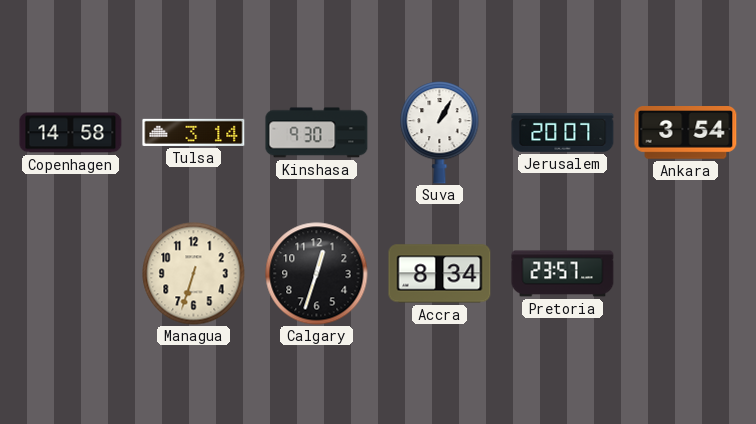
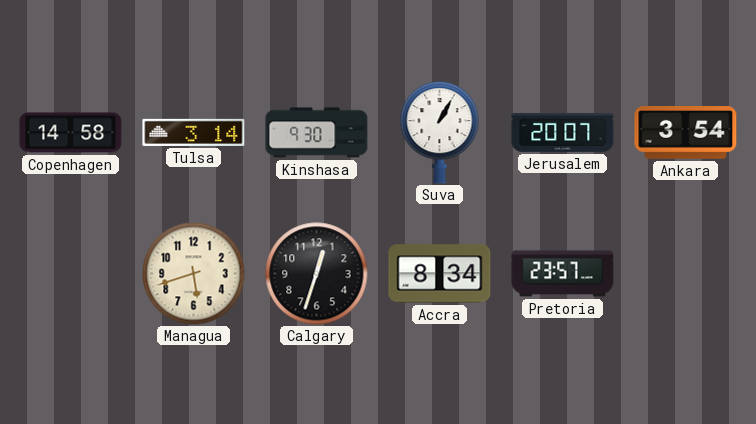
Managua: 6:33 -> 5:42 (194, 274)
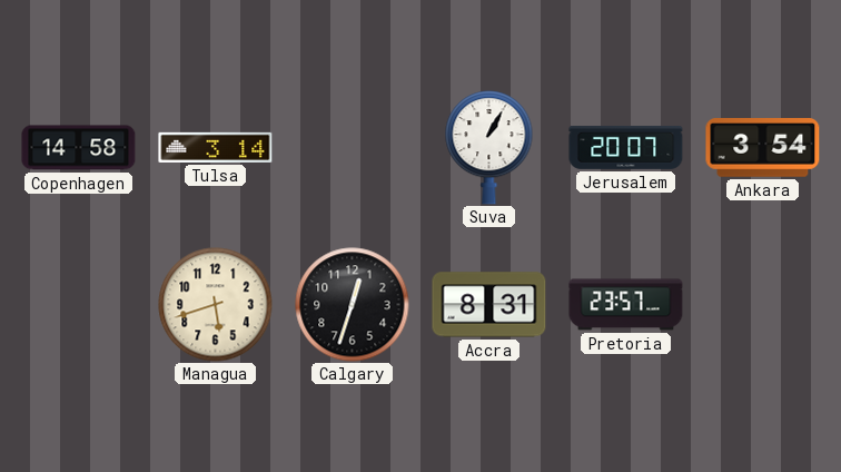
Kinshasa: 9:30 -> none (317, 133)
Accra: 8:34 -> 8:31 (489, 305)
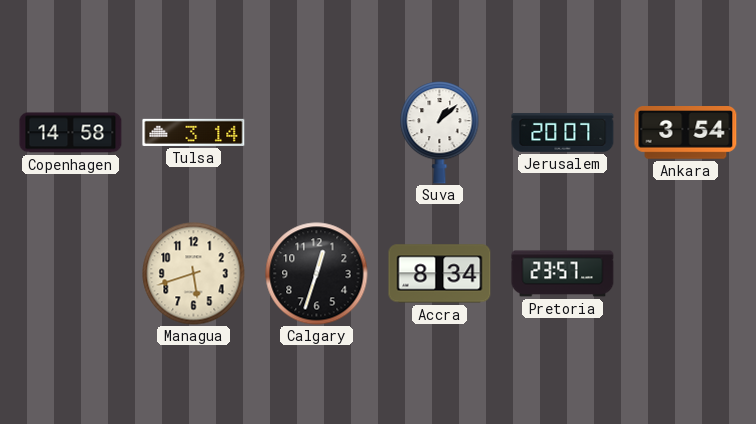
Suva: 1:05 -> 1:08 (440, 133)
Accra: 8:31 -> 8:34 (440, 274)
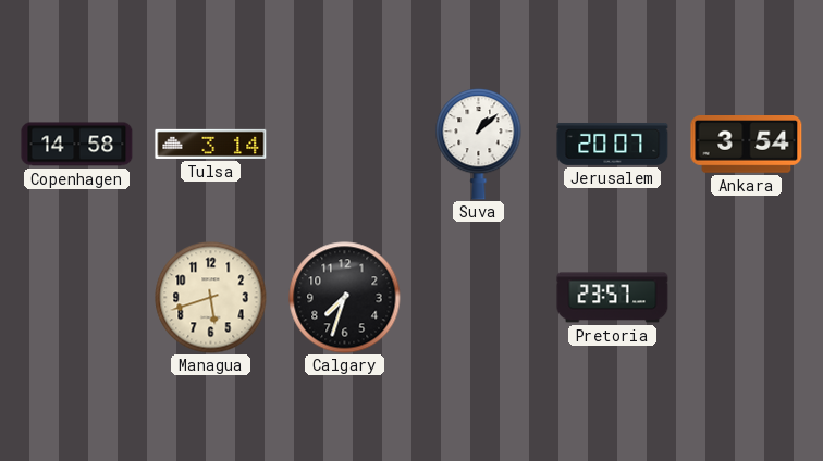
Calgary: 12:33 -> 7:33 (345, 298)
Accra: 8:34 -> none (440, 274)
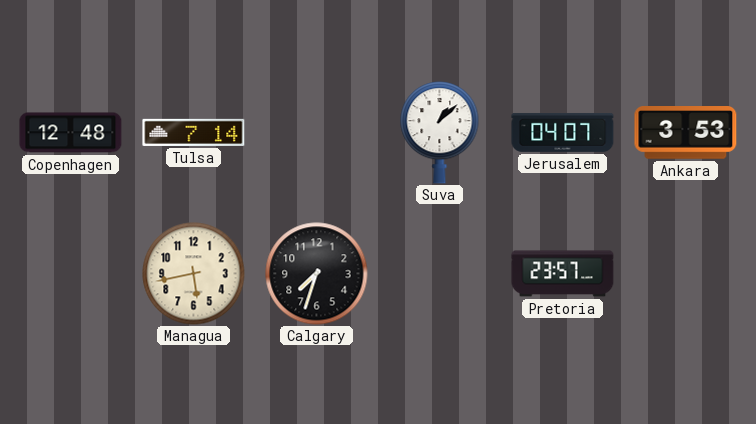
Copenhagen: 14:58 -> 12:48 (71, 133)
Tulsa: 3:14 -> 7:14 (194, 132)
Jerusalem: 20:07 -> 04:07 (563, 132)
Ankara: 3:54 -> 3:53 (686, 133)
Managua: 5:42 -> 5:43 (194, 274)
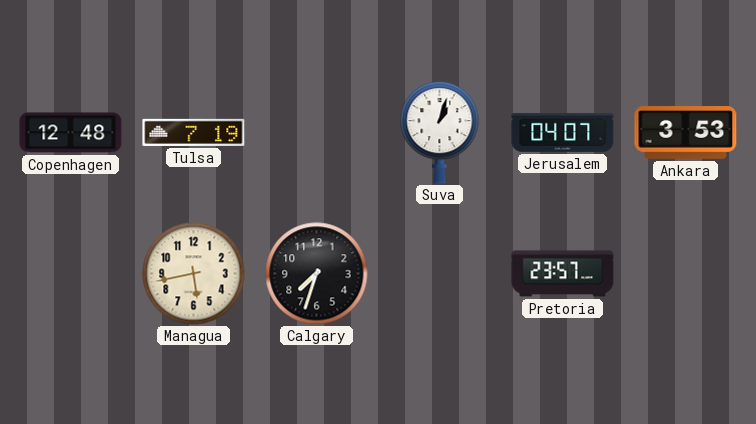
Tulsa: 7:14 -> 7:19 (194, 132)
Suva: 1:08 -> 1:03 (440, 133)
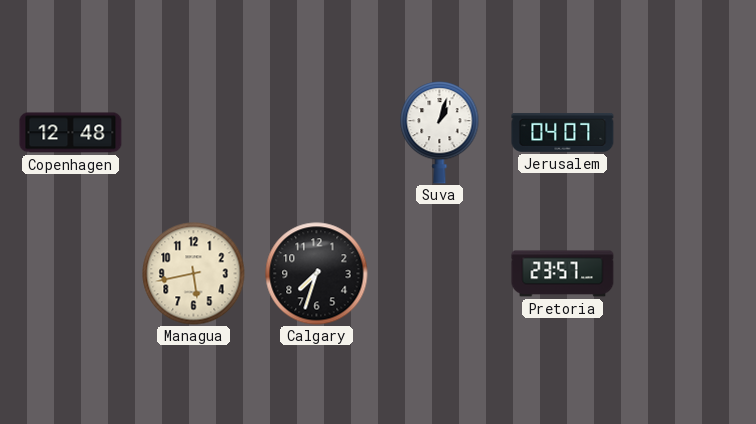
Tulsa: 7:19 -> none (194, 132)
Ankara: 3:53 -> none (686, 133)
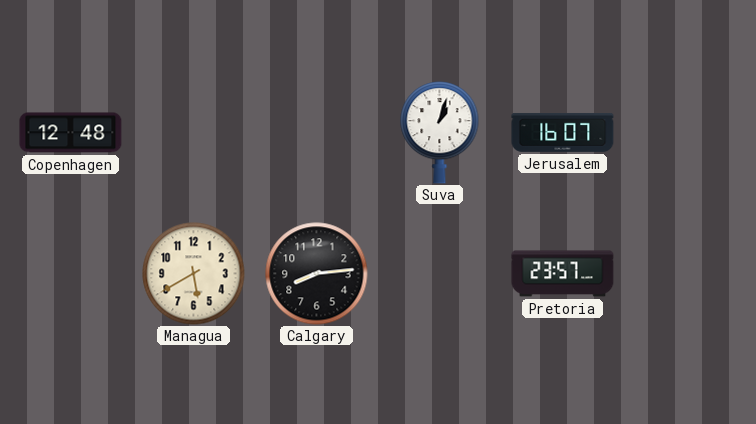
Jerusalem: 04:07 -> 16:07 (563, 132)
Managua: 5:43 -> 5:40 (194, 274)
Calgary: 7:33 -> 8:14 (317, 274)
